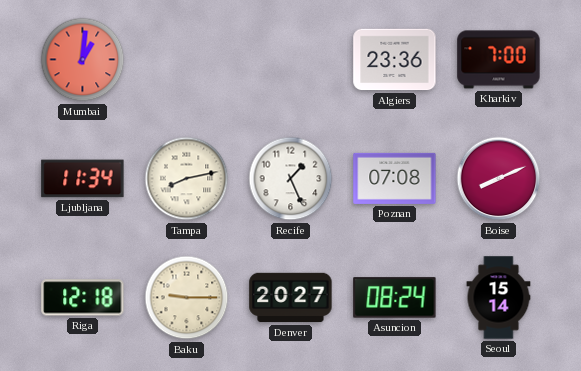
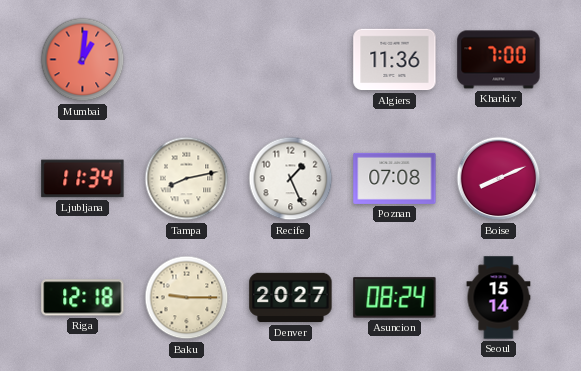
Algiers: 23:36 -> 11:36 (395, 60)
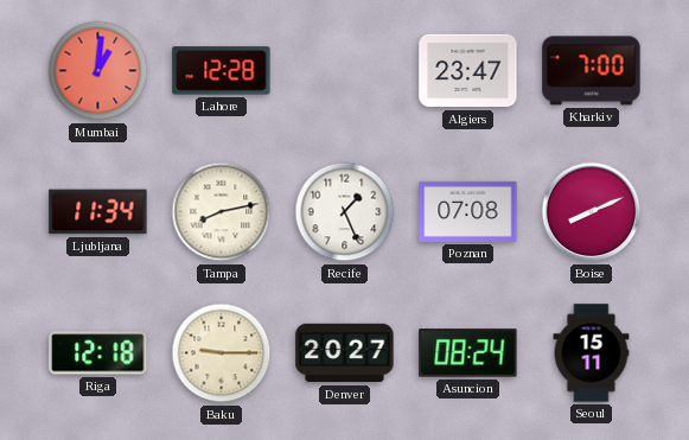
Lahore: none -> 12:28 (222, 71)
Algiers: 11:36 -> 23:47 (468, 71)
Seoul: 15:14 -> 15:11 (592, 353)
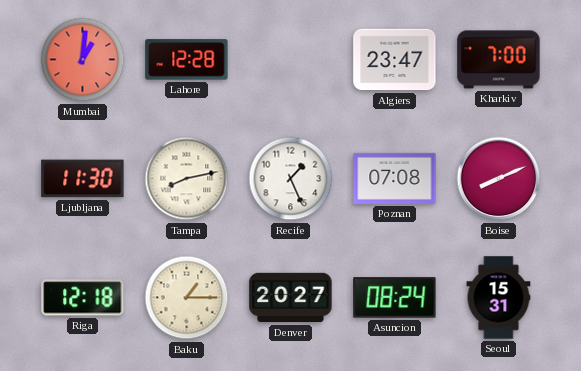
Ljubljana: 11:34 -> 11:30 (83, 179)
Baku: 9:15 -> 1:15 (187, 298)
Seoul: 15:11 -> 15:31 (499, 298)
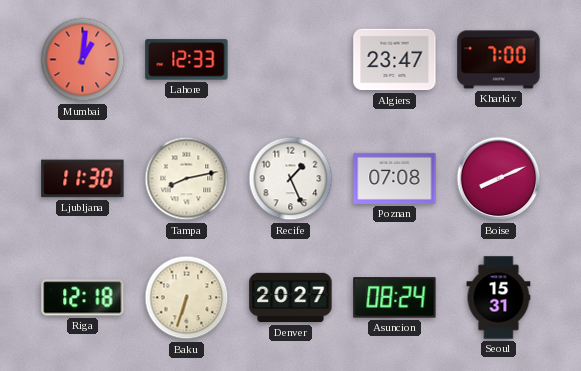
Lahore: 12:28 -> 12:33 (187, 60)
Baku: 1:15 -> 6:33 (187, 298)
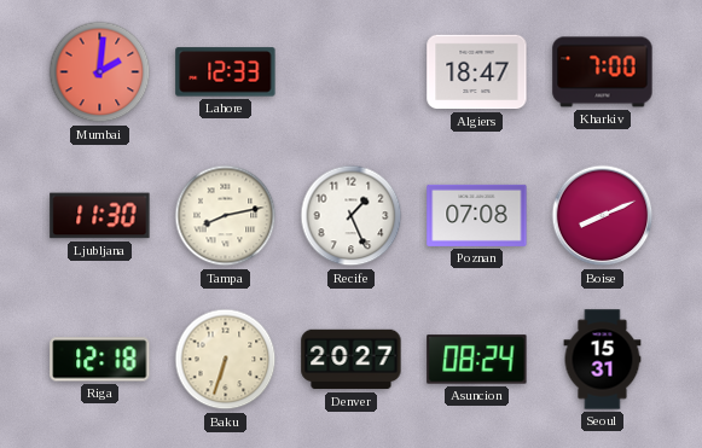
Mumbai: 1:01 -> 2:01 (100, 72)
Algiers: 23:47 -> 18:47 (477, 72)
